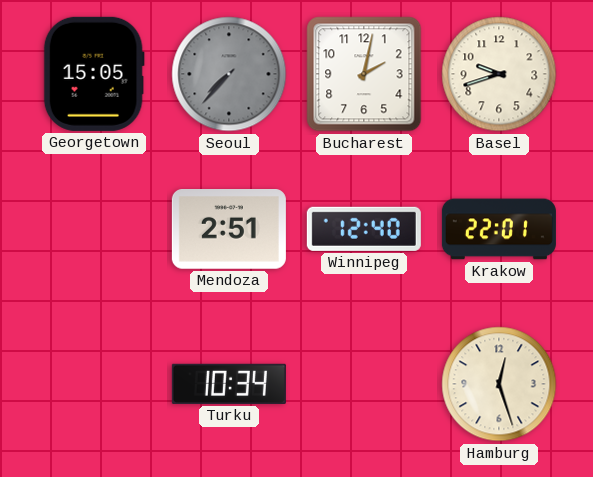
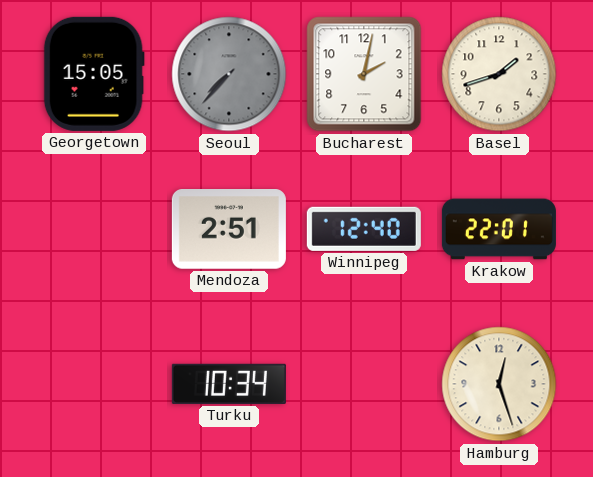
Basel: 9:42 -> 1:42 (499, 74)
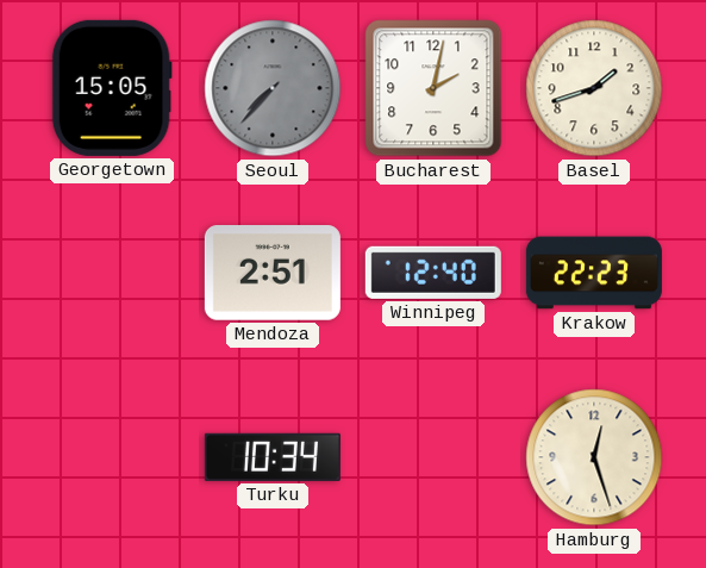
Krakow: 22:01 -> 22:23 (594, 273)
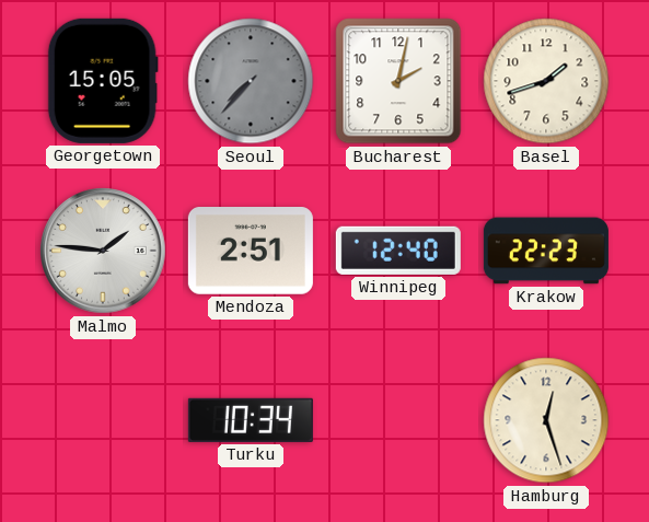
Malmo: none -> 1:46 (104, 252)
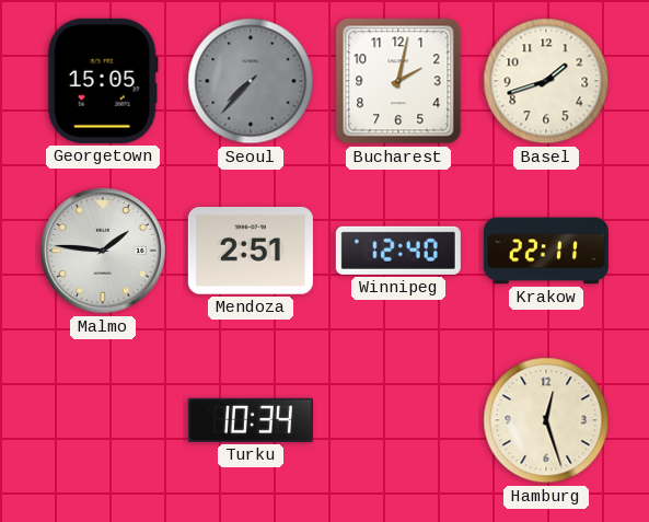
Krakow: 22:23 -> 22:11 (546, 251)
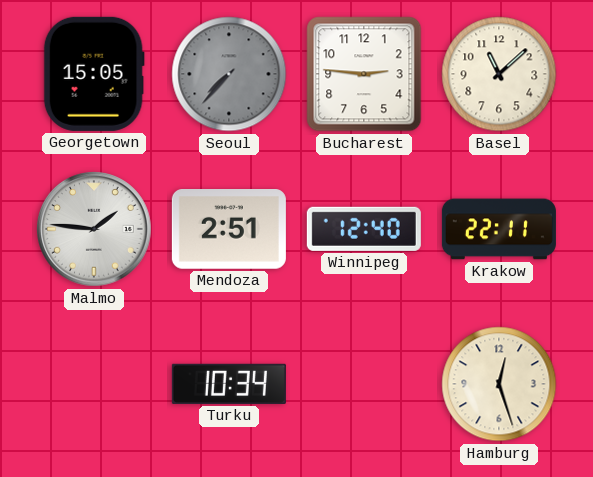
Bucharest: 2:02 -> 2:46 (364, 74)
Basel: 1:42 -> 11:08 (499, 74)
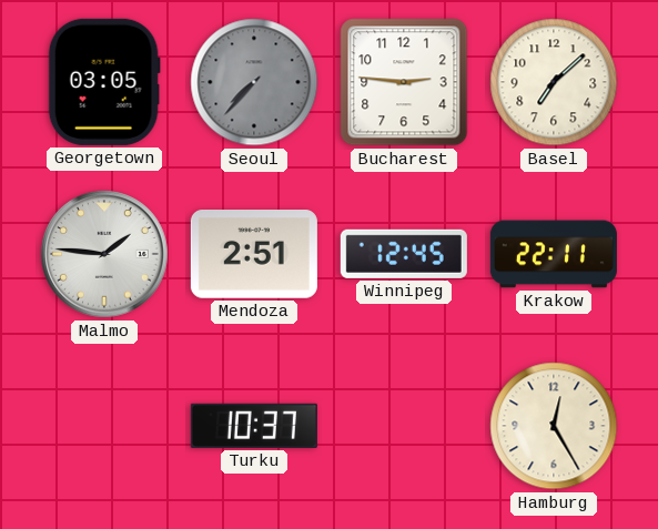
Georgetown: 15:05 -> 03:05 (104, 82)
Basel: 11:08 -> 7:08 (554, 82)
Winnipeg: 12:40 -> 12:45 (404, 254)
Turku: 10:34 -> 10:37 (254, 426)
Hamburg: 12:27 -> 12:25 (554, 426)
